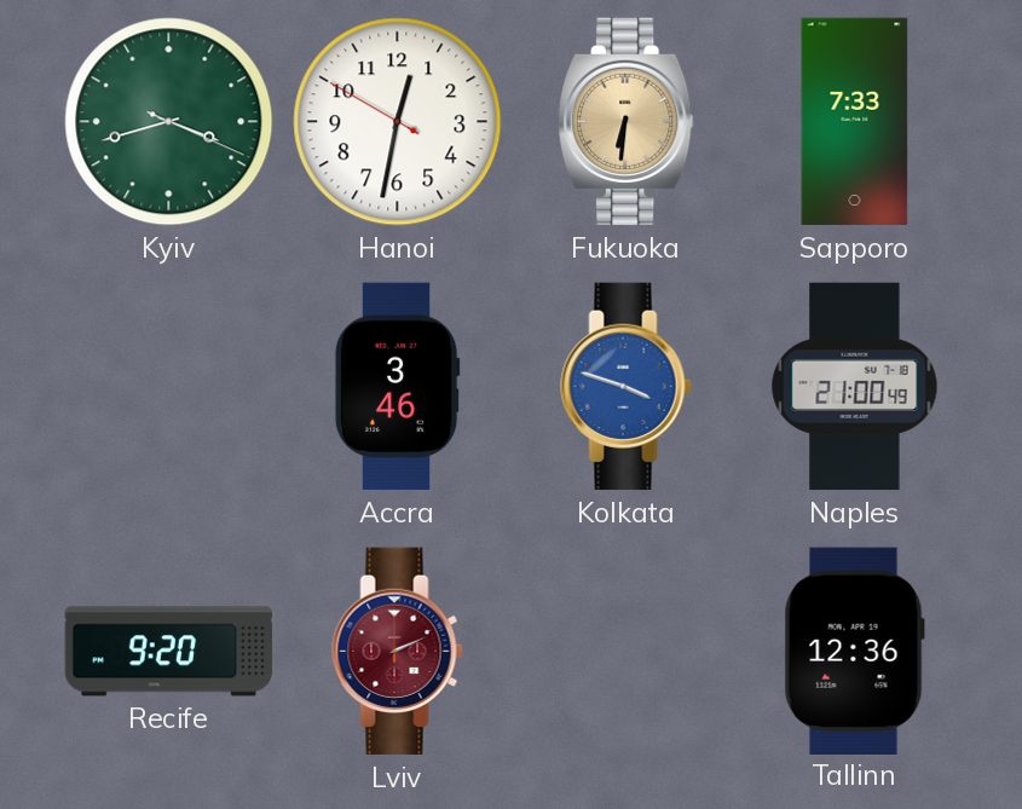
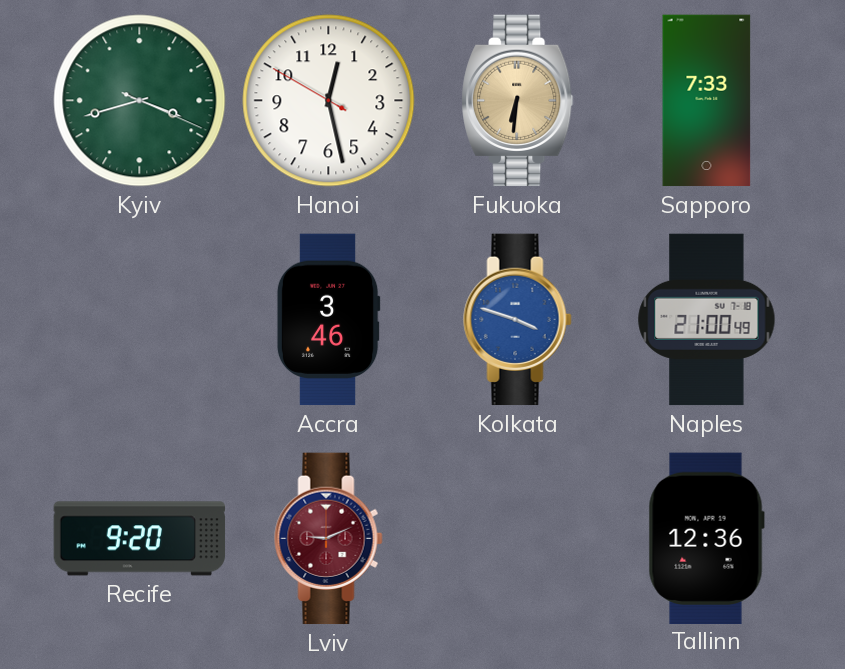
Hanoi: 12:31 -> 12:27 (329, 101)
Lviv: 2:11 -> 9:11 (329, 539)
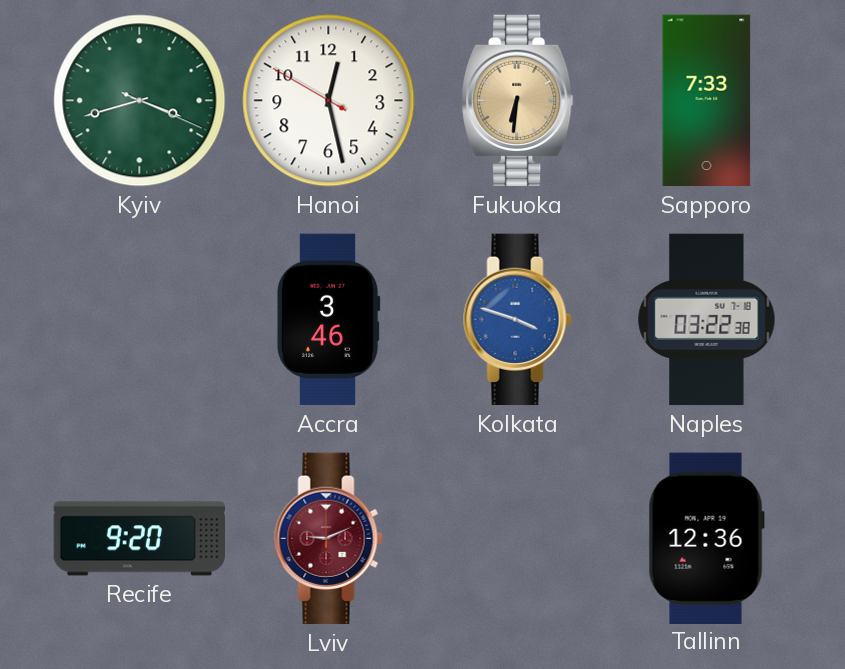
Naples: 21:00 -> 03:22 (707, 320)
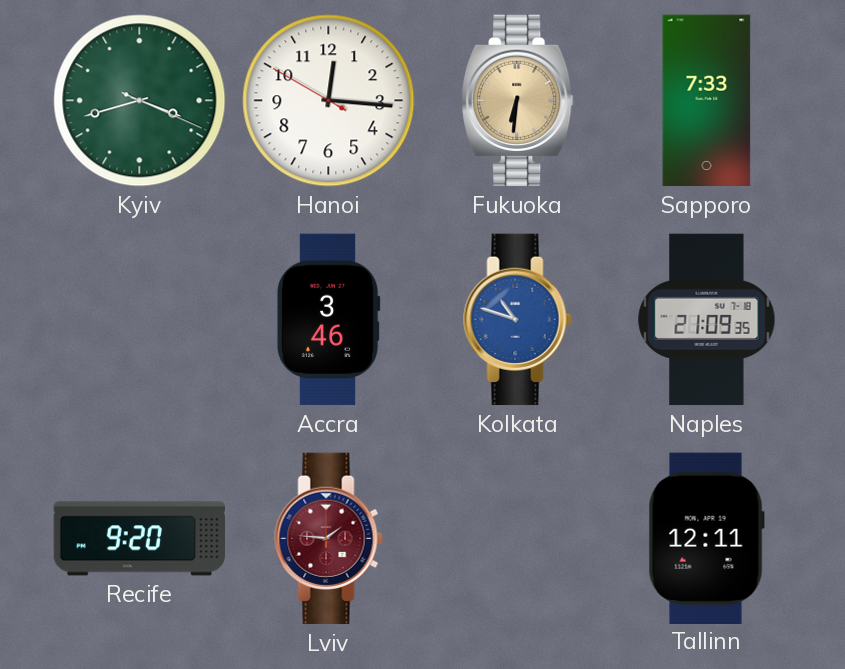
Hanoi: 12:27 -> 12:15 (329, 101)
Kolkata: 3:48 -> 10:48 (518, 320)
Naples: 03:22 -> 21:09 (707, 320)
Lviv: 9:11 -> 1:46 (329, 539)
Tallinn: 12:36 -> 12:11 (706, 538)
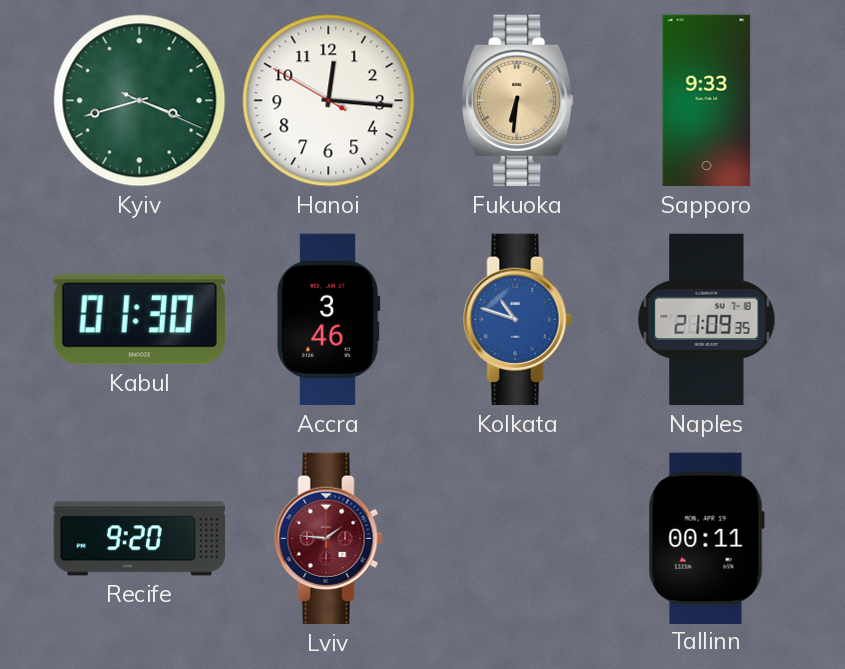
Sapporo: 7:33 -> 9:33 (707, 101)
Kabul: none -> 01:30 (139, 320)
Tallinn: 12:11 -> 00:11 (706, 538)
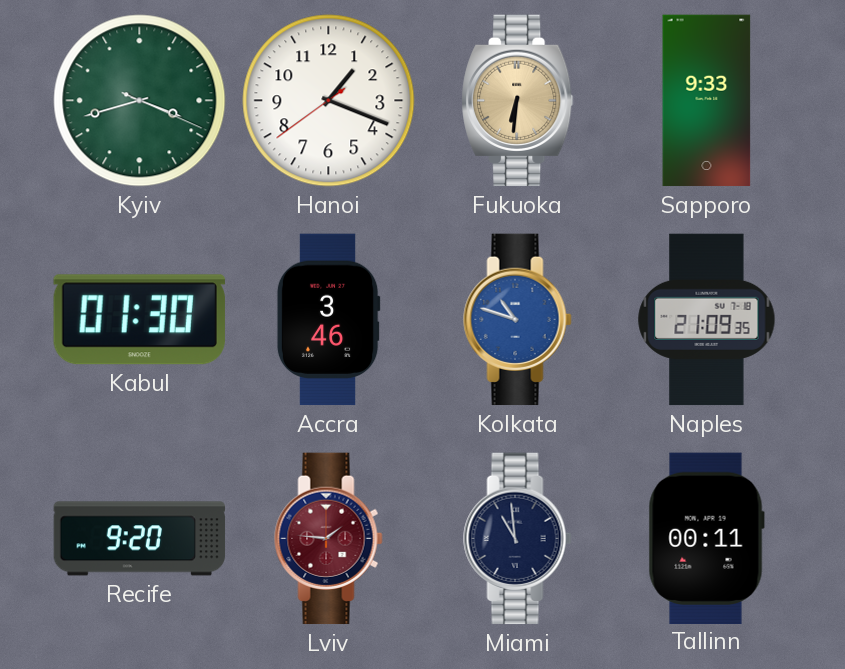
Hanoi: 12:15 -> 1:18 (329, 101)
Miami: none -> 10:59 (518, 539)
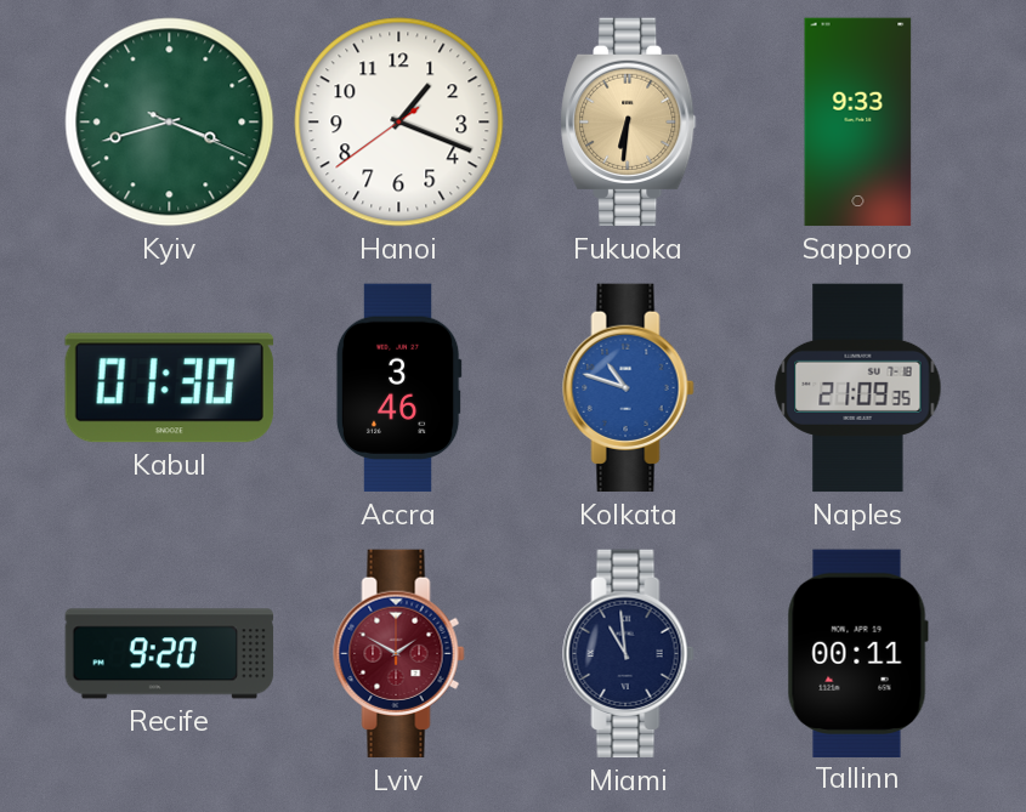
Lviv: 1:46 -> 1:50 (399, 654)
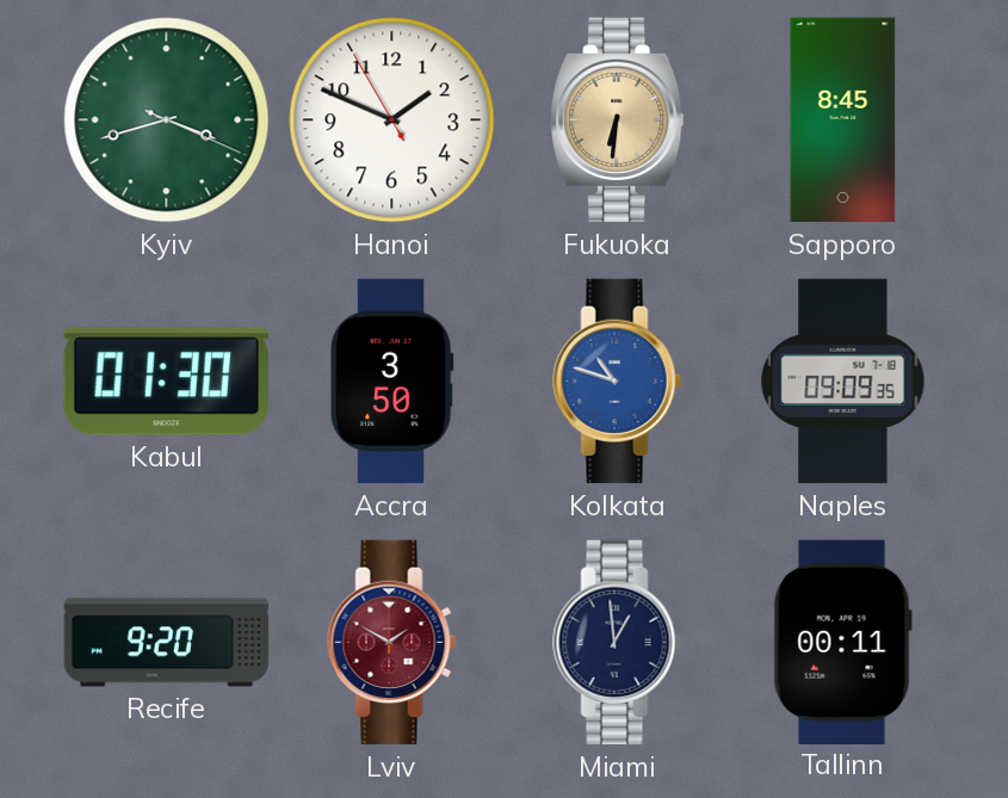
Hanoi: 1:18 -> 1:48 (392, 120)
Sapporo: 9:33 -> 8:45 (843, 120)
Accra: 3:46 -> 3:50 (391, 382)
Naples: 21:09 -> 09:09 (843, 382)
Miami: 10:59 -> 12:59 (618, 643)
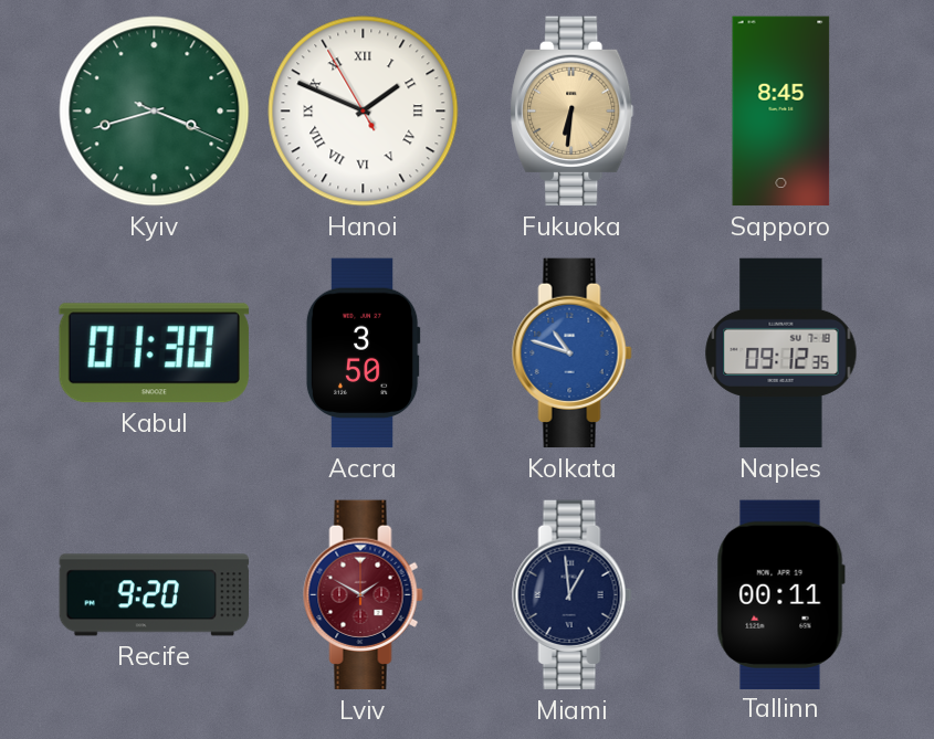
Hanoi numerals: Arabic -> Roman (364, 112)
Naples: 09:09 -> 09:12 (781, 353)
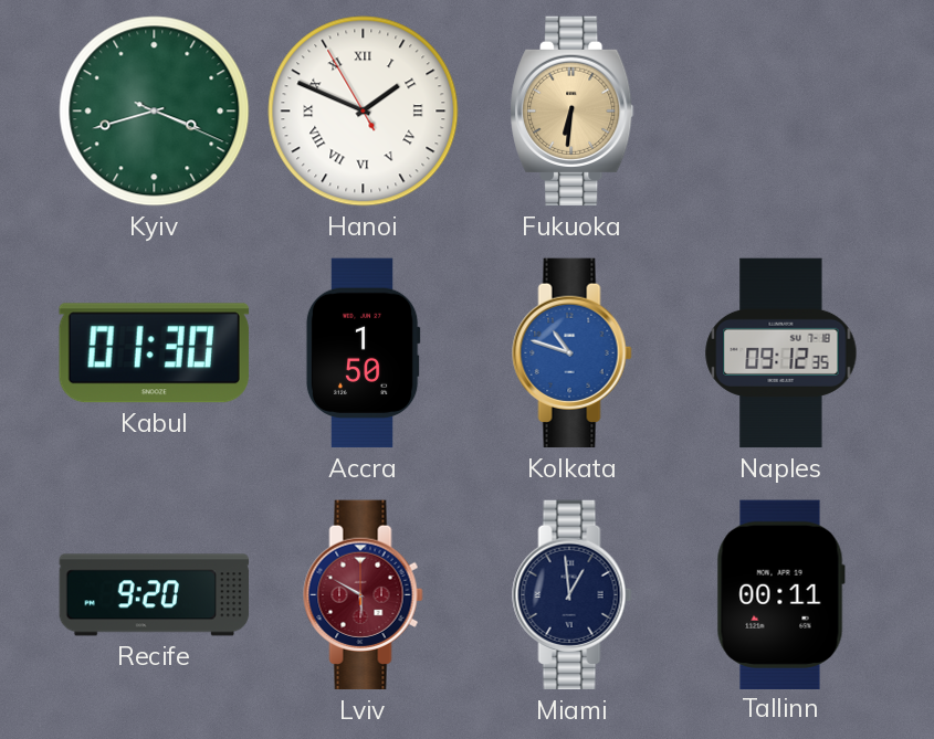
Sapporo: 8:45 -> none (781, 112)
Accra: 3:50 -> 1:50 (363, 353)
Lviv: 1:50 -> 5:50 (364, 595)
